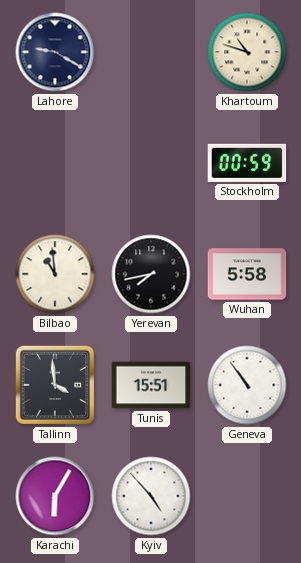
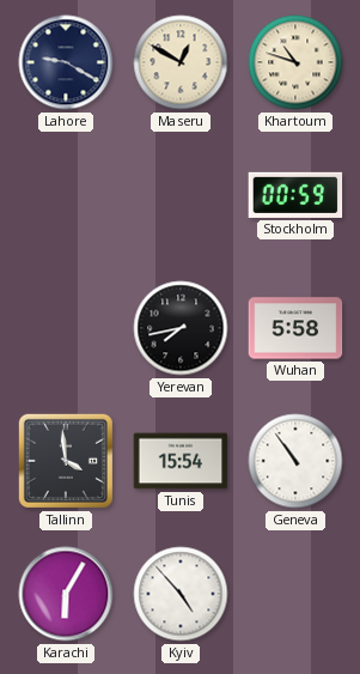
Maseru: none -> 12:50 (181, 62)
Bilbao: 10:59 -> none (55, 274)
Tunis: 15:51 -> 15:54 (181, 461)
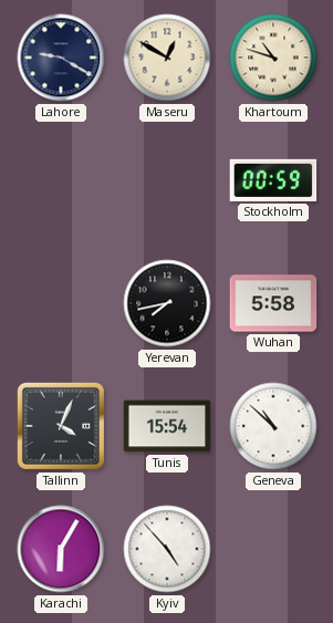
Tallinn: 3:59 -> 4:04 (61, 426)
Geneva: 10:54 -> 10:52 (273, 426)
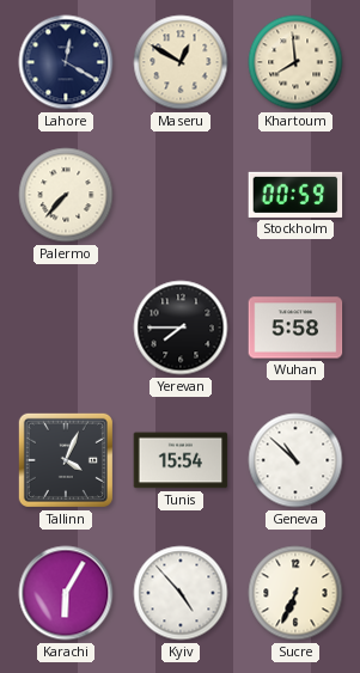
Lahore: 9:20 -> 12:20 (66, 62)
Khartoum: 10:48 -> 7:59 (295, 62)
Palermo: none -> 7:37 (66, 195)
Yerevan: 7:43 -> 7:45 (181, 328)
Sucre: none -> 6:34 (295, 593)
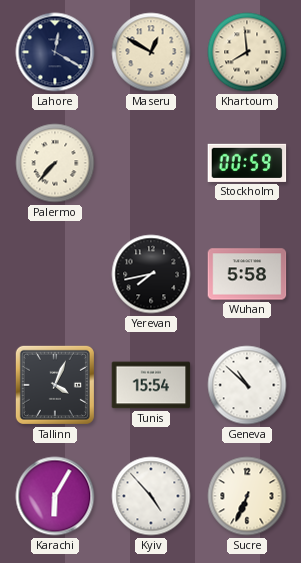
Yerevan: 7:45 -> 7:43 (151, 274)
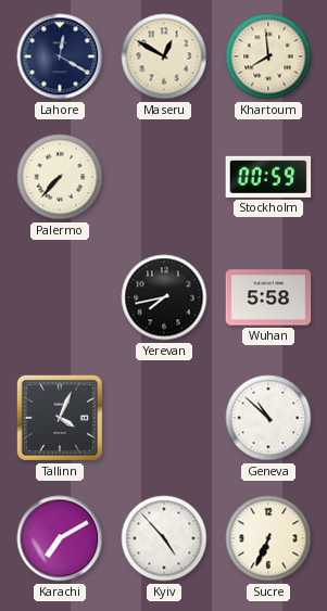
Tunis: 15:54 -> none (151, 385)
Karachi: 6:05 -> 7:10 (60, 538)
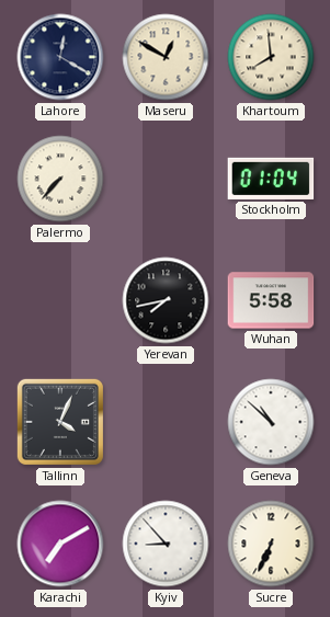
Stockholm: 00:59 -> 01:04 (271, 179)
Kyiv: 4:53 -> 8:53 (166, 544)
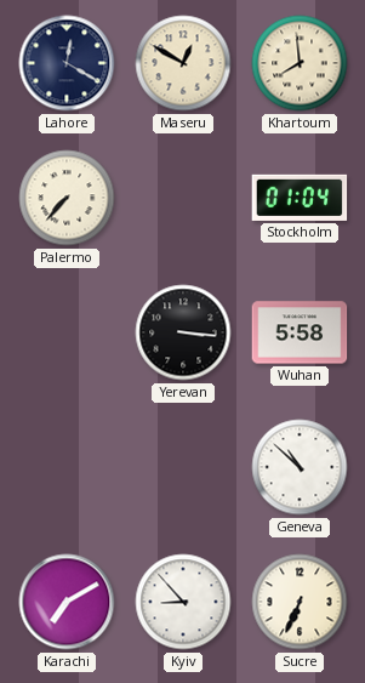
Yerevan: 7:43 -> 3:16 (183, 332)
Tallinn: 4:04 -> none (60, 422)
